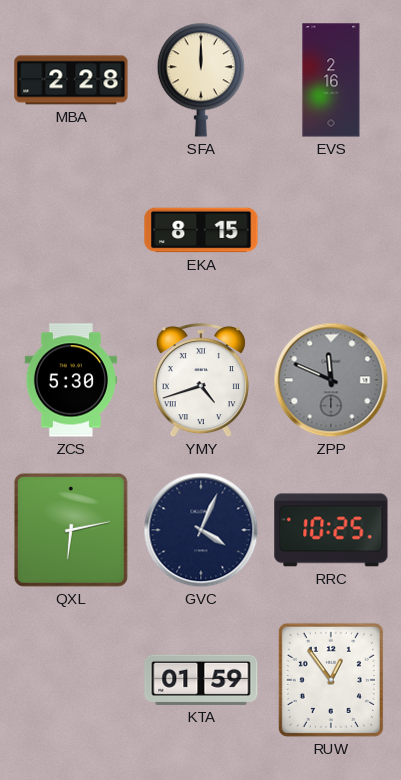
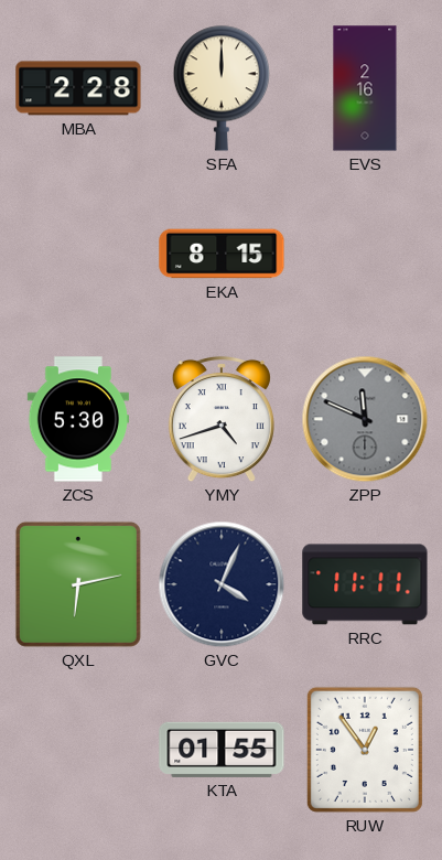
RRC: 10:25 -> 11:11 (365, 584)
KTA: 01:59 -> 01:55 (222, 750)
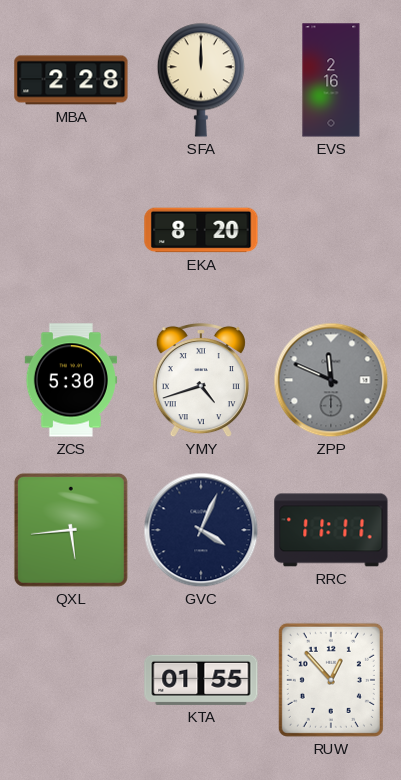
EKA: 8:15 -> 8:20 (201, 230)
QXL: 6:13 -> 5:44 (71, 530)
RUW: 12:54 -> 12:53 (331, 680)
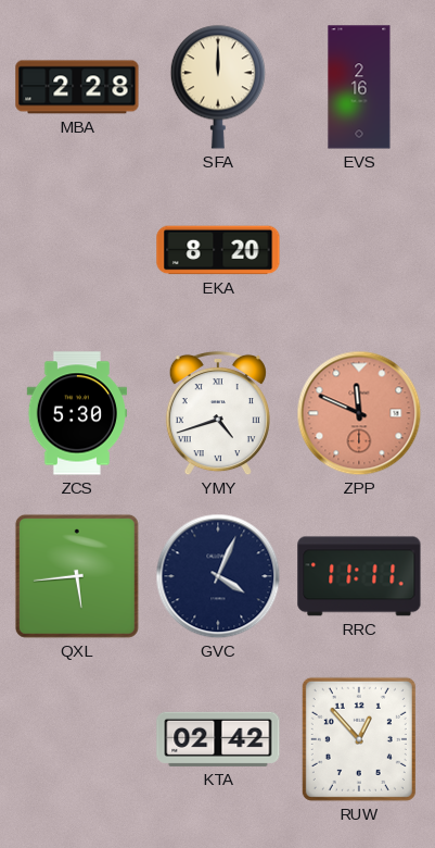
ZPP dial: grey -> salmon (359, 413)
KTA: 01:55 -> 02:42 (218, 739)
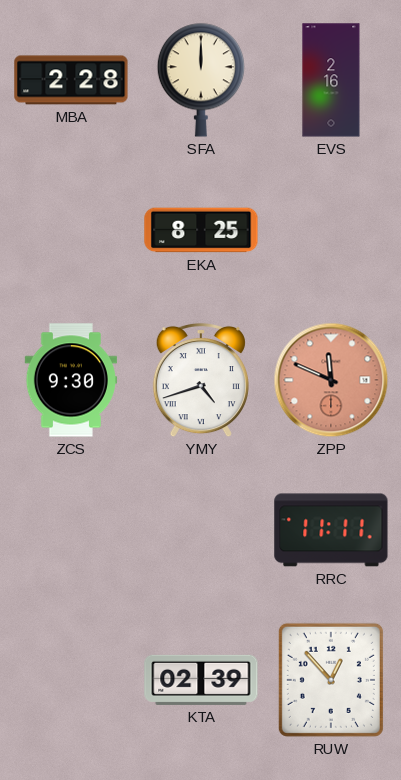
EKA: 8:20 -> 8:25 (201, 230)
ZCS: 5:30 -> 9:30 (71, 380)
QXL: 5:44 -> none (77, 576)
GVC: 4:04 -> none (218, 576)
KTA: 02:42 -> 02:39 (201, 680)
